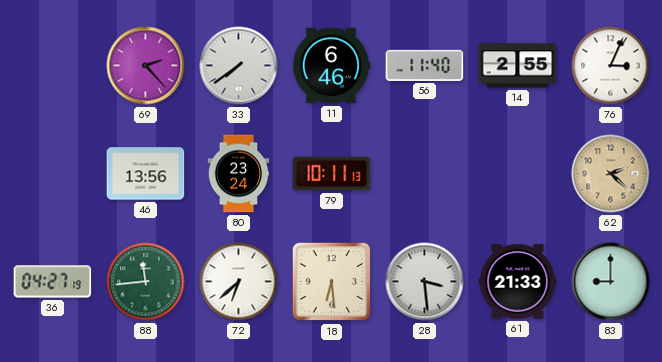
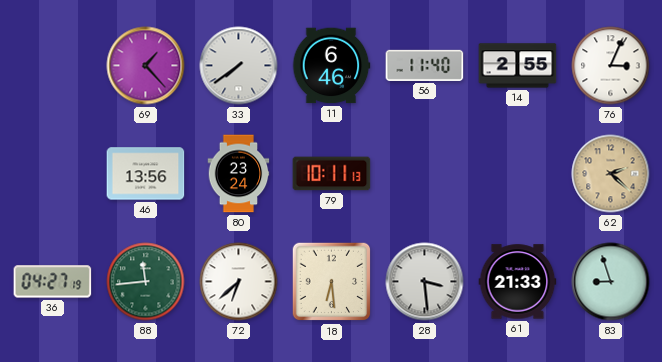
69: 2:23 -> 1:23 (146, 66)
83: 9:00 -> 8:57 (611, 282)
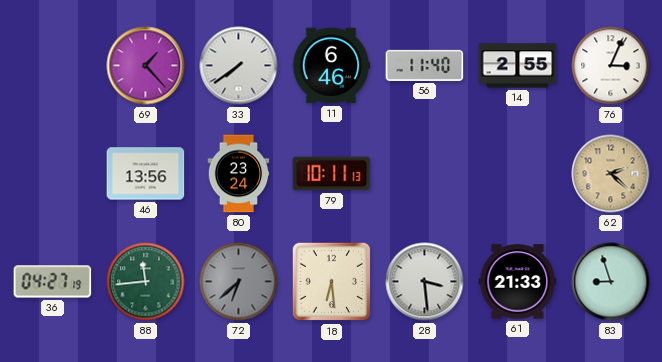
72 dial: white -> grey (239, 282)
